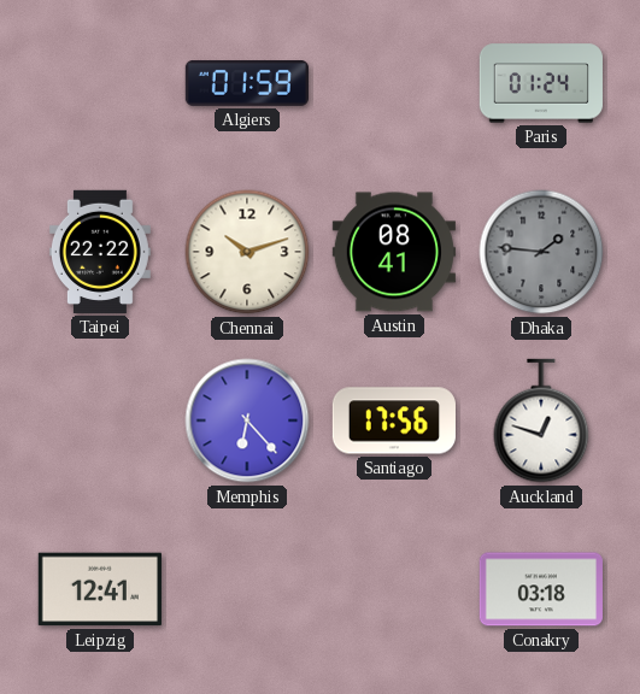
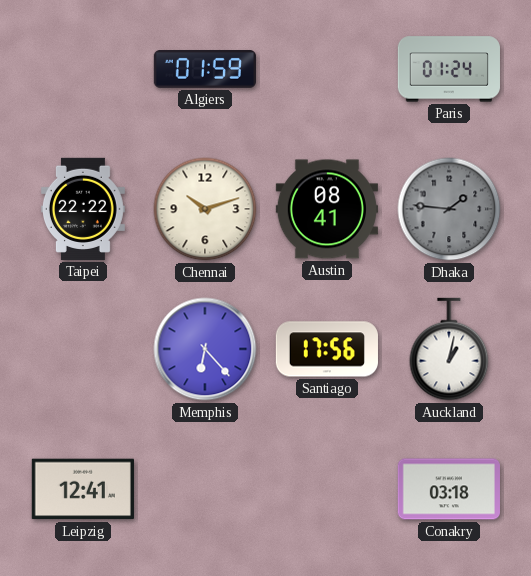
Auckland: 12:48 -> 1:02 (449, 349)
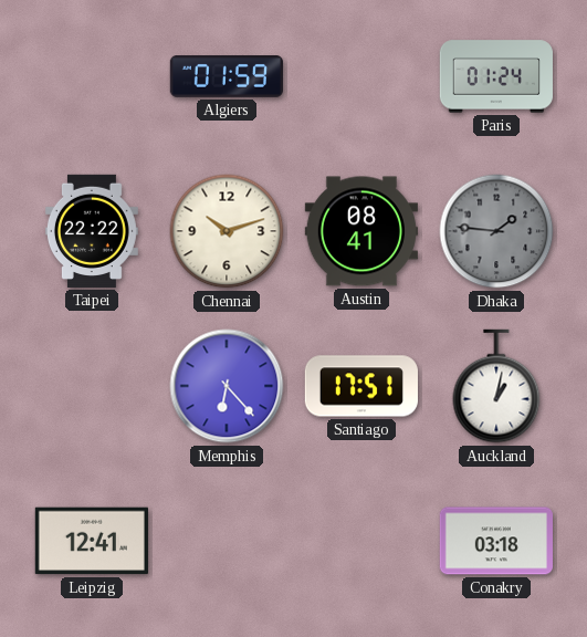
Santiago: 17:56 -> 17:51 (361, 386)
